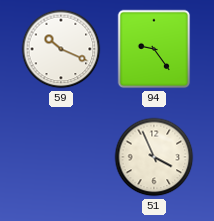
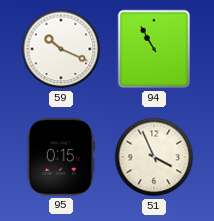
94: 9:24 -> 10:55 (154, 49)
95: none -> 0:15 (61, 157)
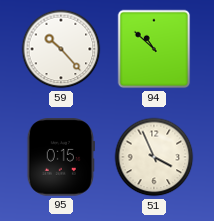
59: 10:19 -> 10:23 (61, 49)
94: 10:55 -> 10:52 (154, 49)
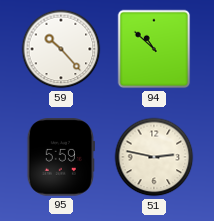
95: 0:15 -> 5:59 (61, 157)
51: 3:56 -> 2:47 (154, 157)
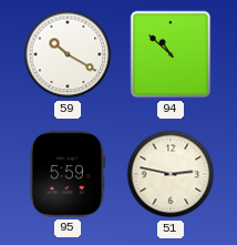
59: 10:23 -> 10:20 (68, 54)
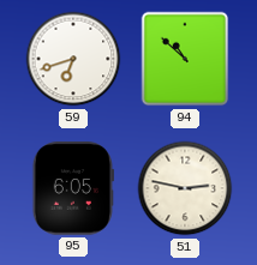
59: 10:20 -> 6:42 (73, 59)
95: 5:59 -> 6:05 (73, 188)
